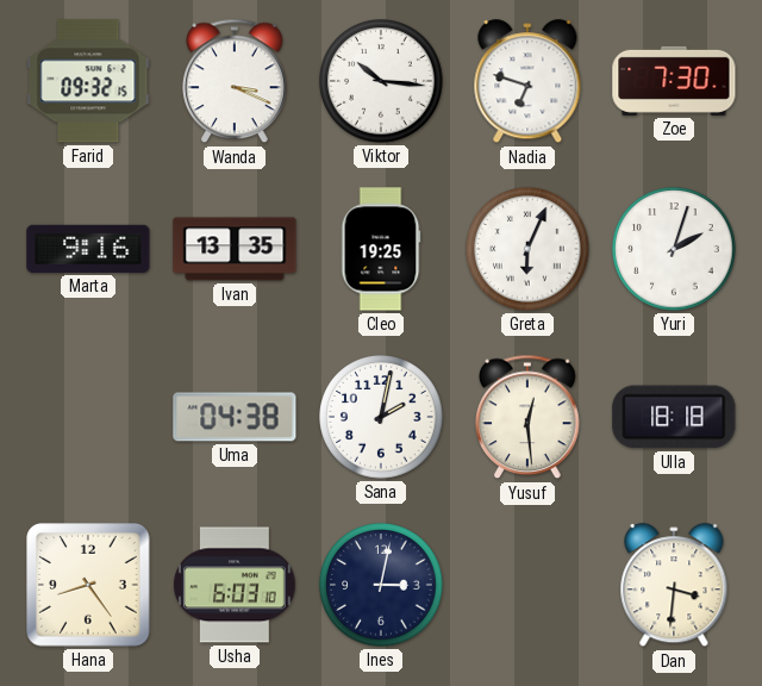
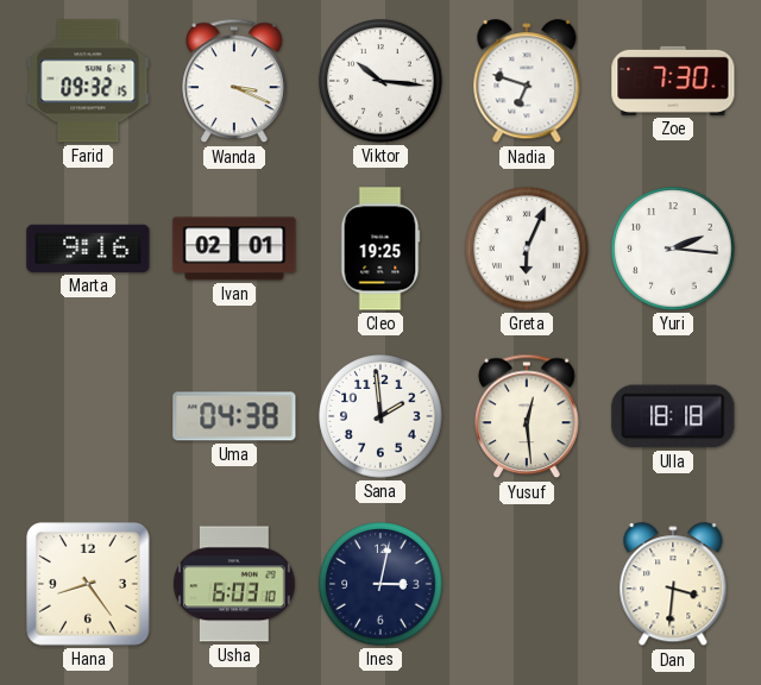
Ivan: 13:35 -> 02:01 (234, 249)
Yuri: 2:03 -> 2:16 (673, 249)
Sana: 2:02 -> 1:59 (380, 416)
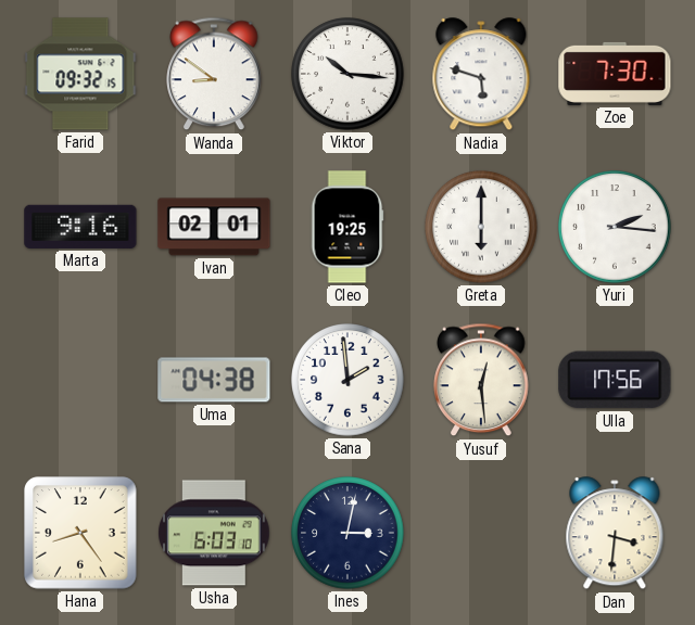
Wanda: 3:19 -> 8:51 (214, 74)
Nadia: 6:48 -> 5:48 (481, 75)
Greta: 6:04 -> 6:00 (481, 227)
Ulla: 18:18 -> 17:56 (615, 380)
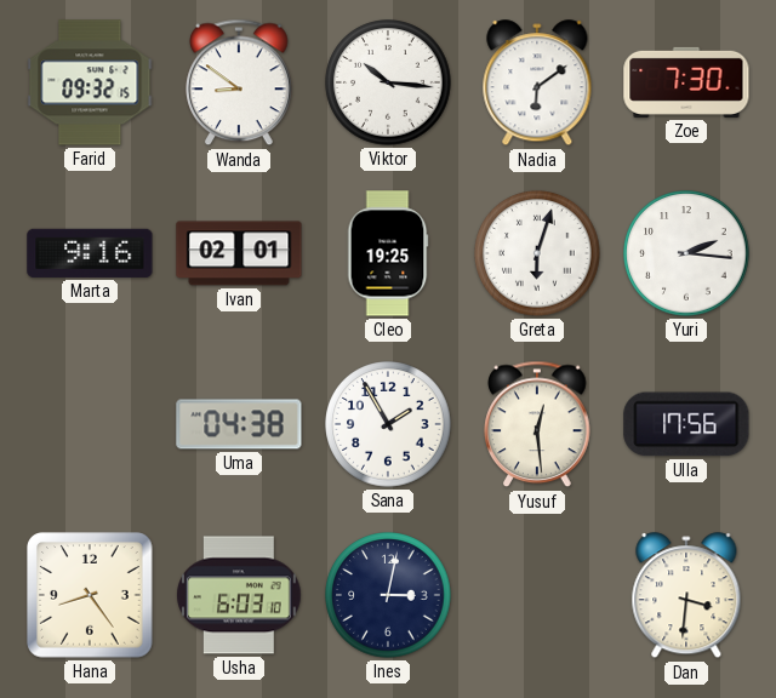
Nadia: 5:48 -> 6:09 (537, 84)
Greta: 6:00 -> 6:03 (537, 253)
Sana: 1:59 -> 1:55 (388, 424)
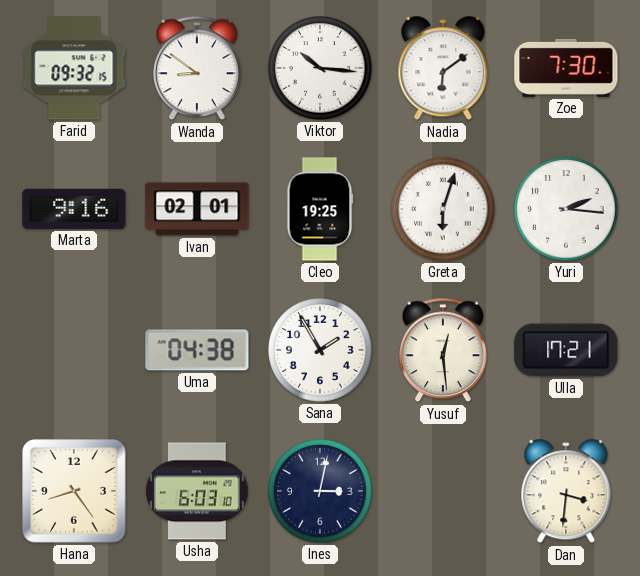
Ulla: 17:56 -> 17:21 (566, 350)
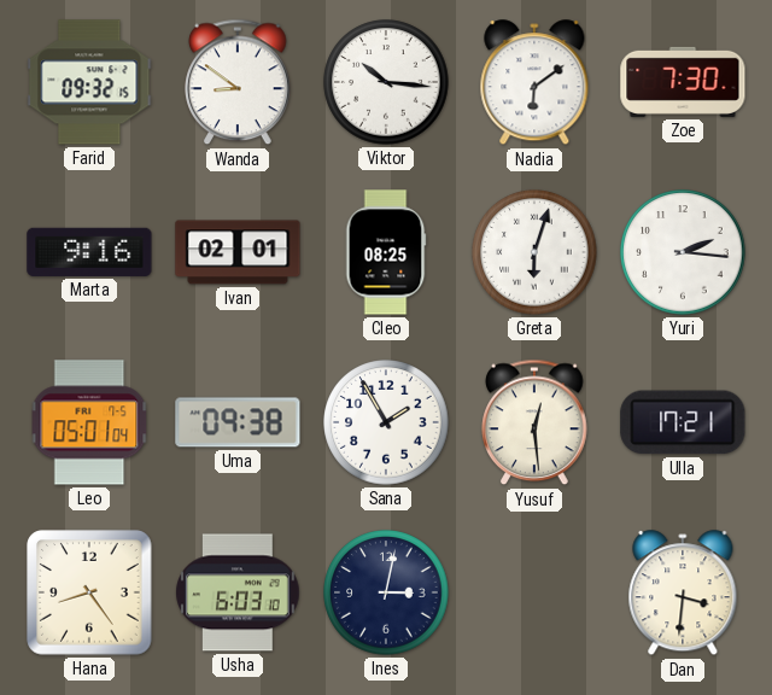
Cleo: 19:25 -> 08:25 (386, 252)
Leo: none -> 05:01 (89, 422)
Uma: 04:38 -> 09:38 (238, 422)
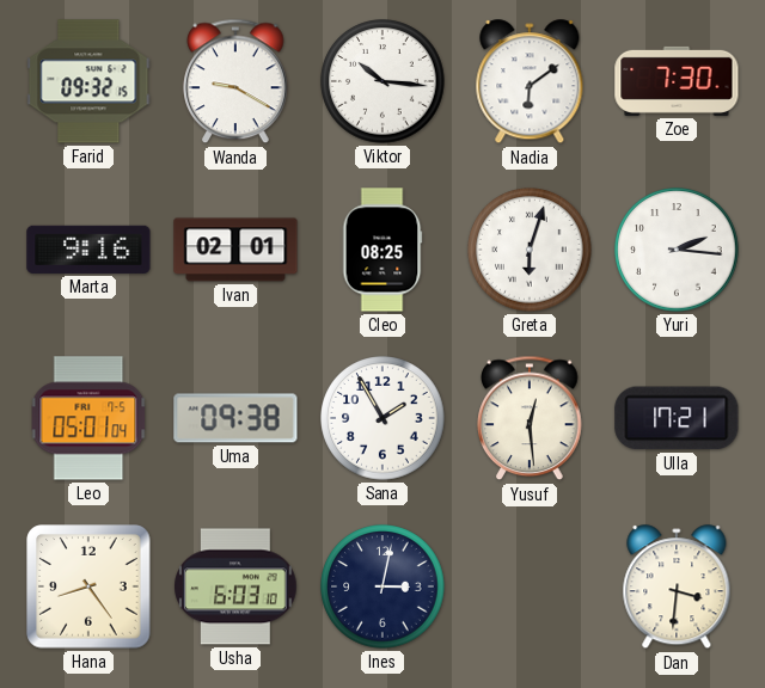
Wanda: 8:51 -> 9:20 (235, 81)
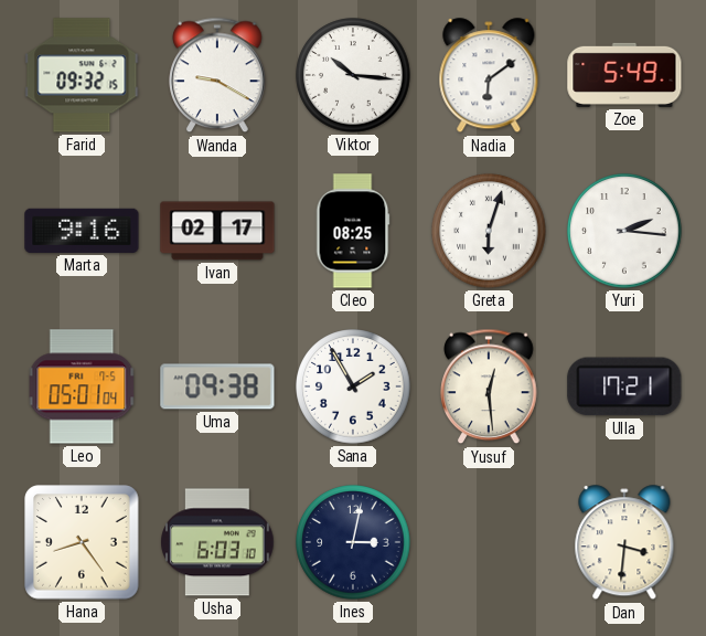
Zoe: 7:30 -> 5:49 (624, 75)
Ivan: 02:01 -> 02:17 (217, 231)
